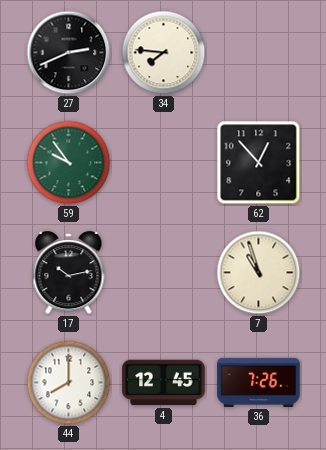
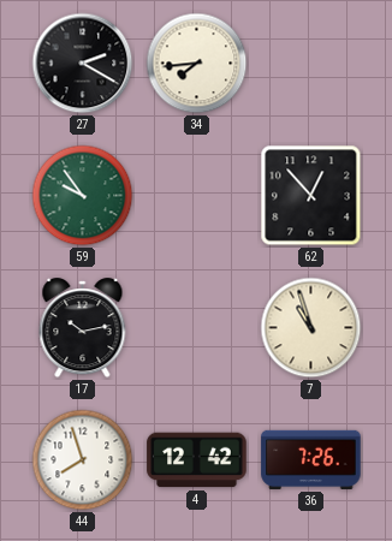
27: 2:41 -> 2:20 (83, 64)
34: 7:46 -> 7:44 (197, 64)
44: 8:00 -> 7:57 (83, 460)
4: 12:45 -> 12:42 (197, 460)
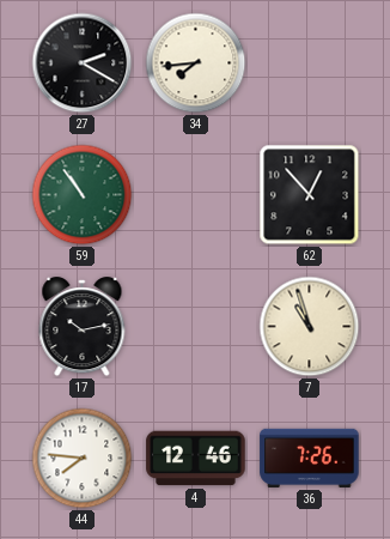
59: 9:54 -> 10:54 (83, 195)
44: 7:57 -> 7:46 (83, 459)
4: 12:42 -> 12:46 (196, 459)
